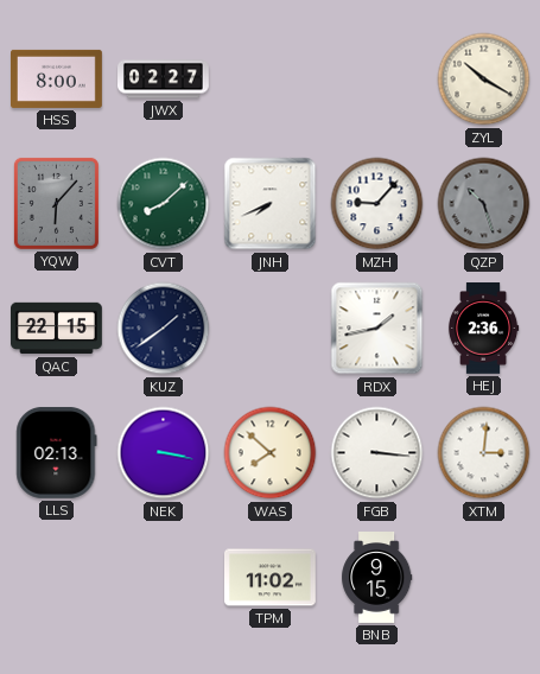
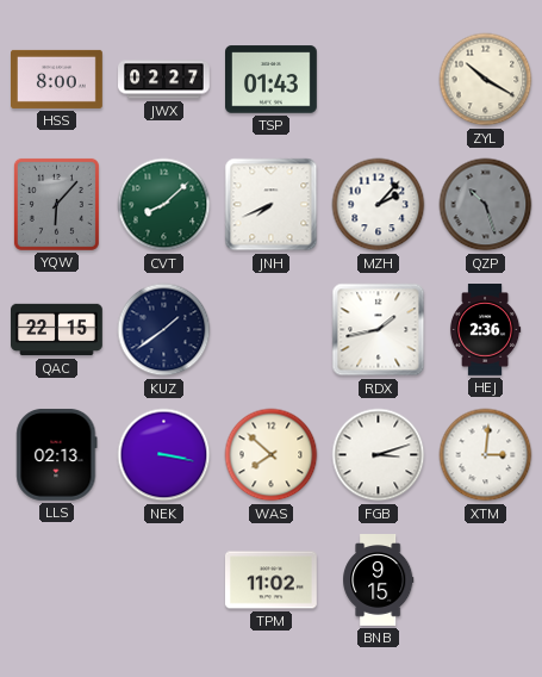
TSP: none -> 01:43 (272, 80)
MZH: 9:07 -> 2:07 (379, 205)
FGB: 3:16 -> 3:12 (379, 455)
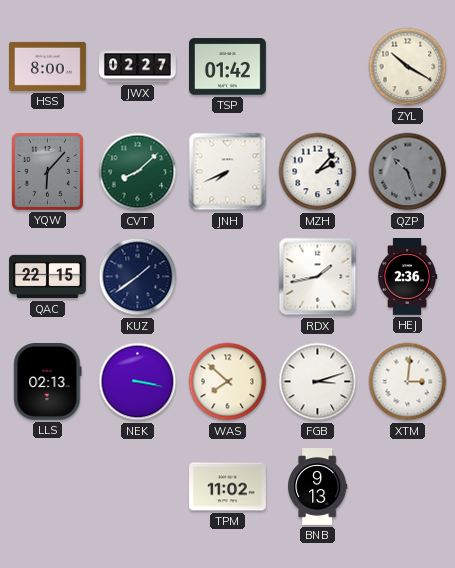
TSP: 01:43 -> 01:42 (228, 67)
BNB: 9:15 -> 9:13 (318, 487)
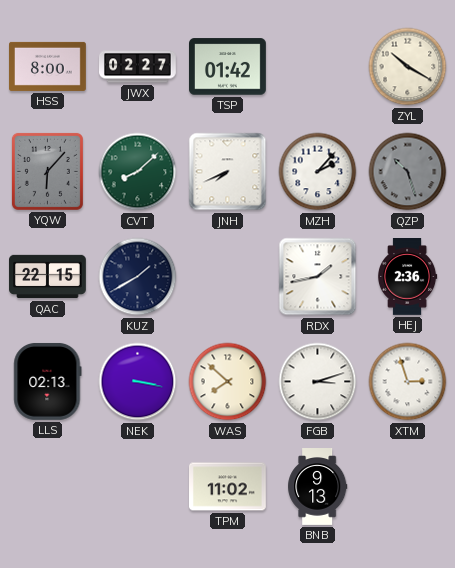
KUZ: 1:39 -> 1:40 (138, 277)
XTM: 3:01 -> 2:57 (408, 382)
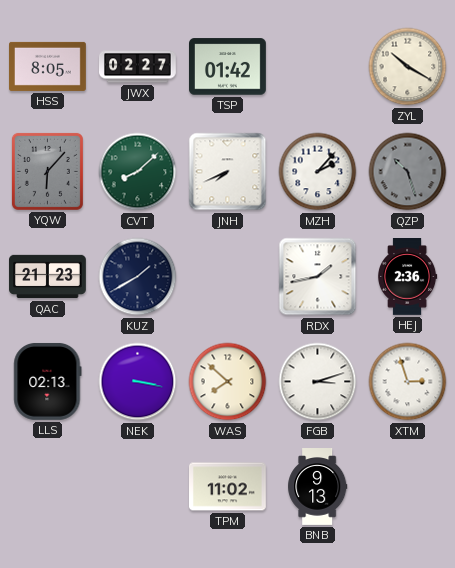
HSS: 8:00 -> 8:05 (48, 66)
QAC: 22:15 -> 21:23 (48, 277)
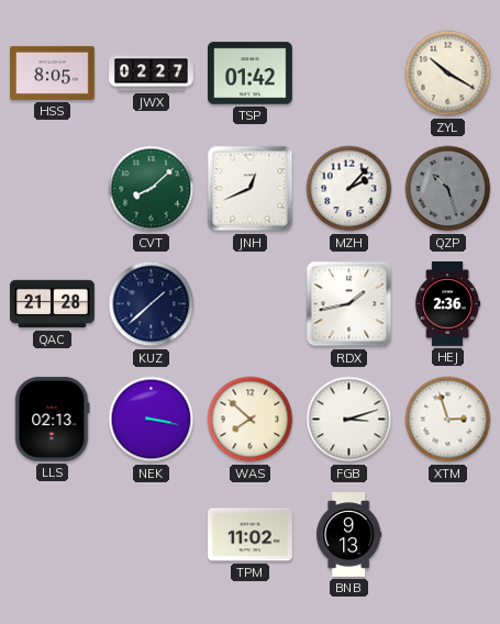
YQW: 6:07 -> none (47, 171)
JNH: 7:41 -> 12:41 (251, 189)
QAC: 21:23 -> 21:28 (53, 304)
KUZ: 1:40 -> 1:38 (152, 304)
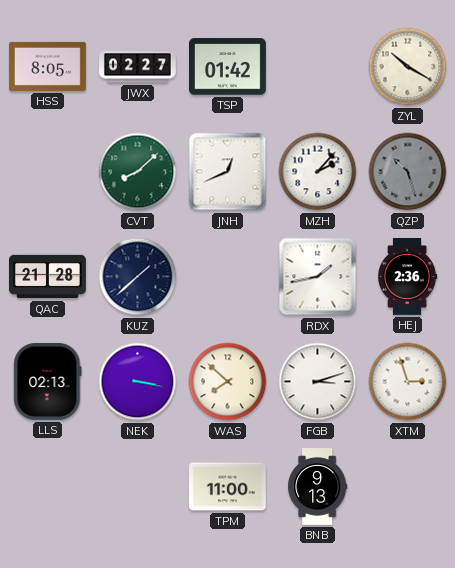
TPM: 11:02 -> 11:00 (228, 487)
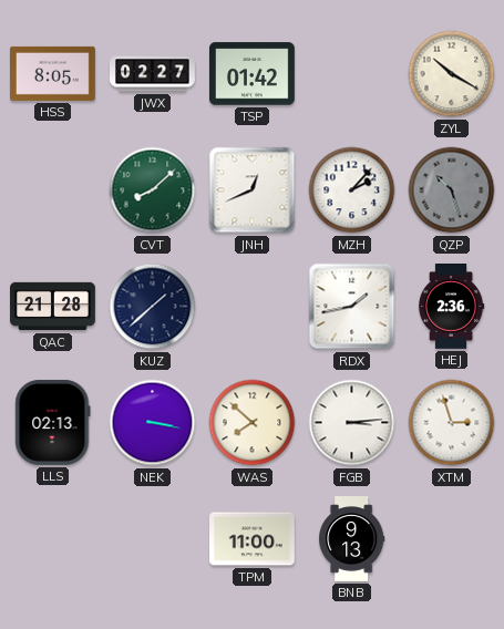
FGB: 3:12 -> 3:14 (352, 423)
